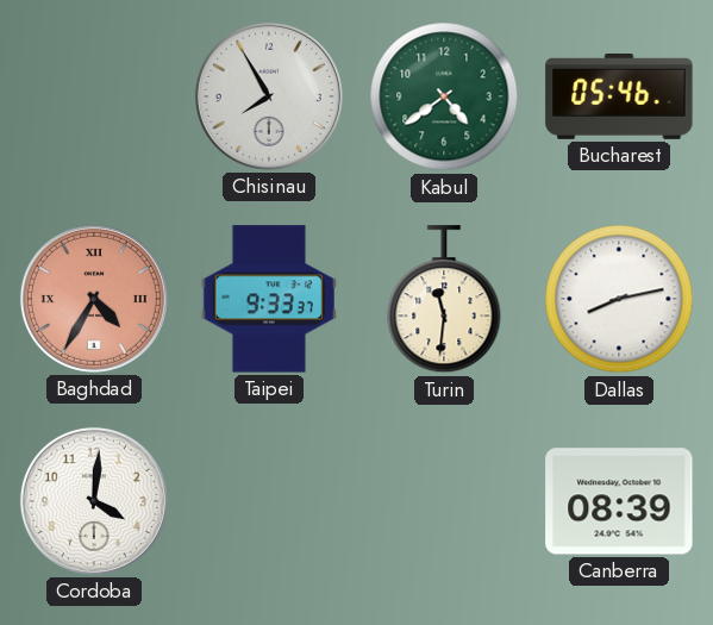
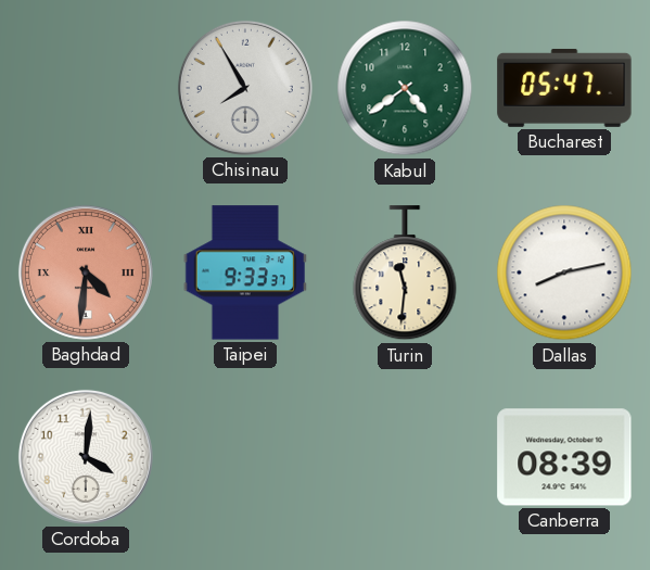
Bucharest: 05:46 -> 05:47 (564, 88)
Baghdad: 4:35 -> 4:31 (86, 273)
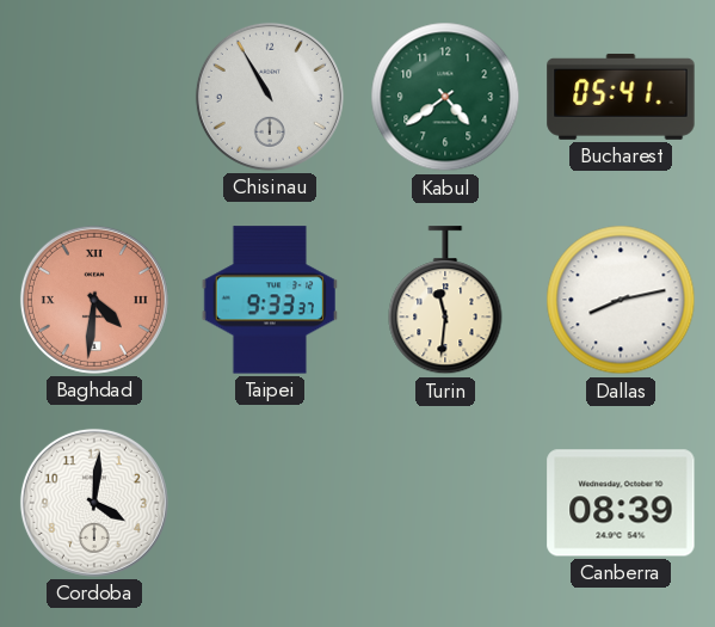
Chisinau: 7:55 -> 10:55 (270, 97)
Bucharest: 05:47 -> 05:41 (621, 97)
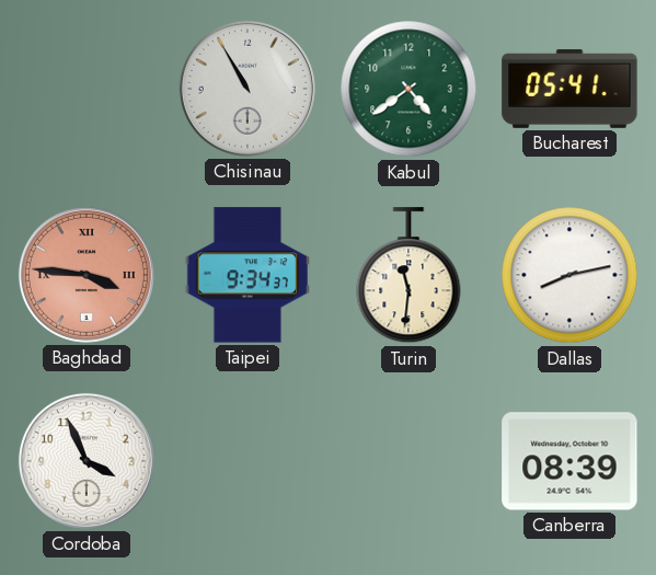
Baghdad: 4:31 -> 3:46 (87, 275)
Taipei: 9:33 -> 9:34 (248, 275)
Cordoba: 4:01 -> 3:56 (87, 461)
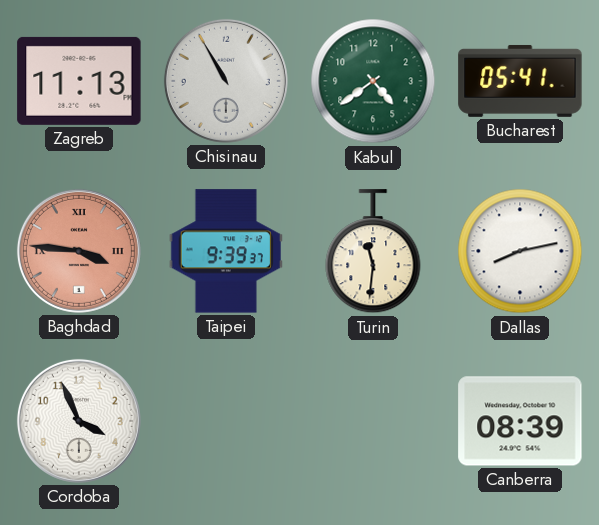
Zagreb: none -> 11:13 (79, 81)
Taipei: 9:34 -> 9:39 (226, 251)
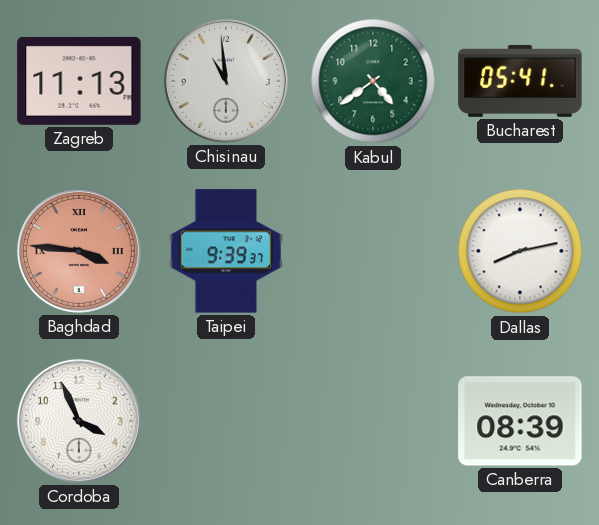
Chisinau: 10:55 -> 10:59 (226, 81)
Turin: 11:31 -> none (373, 252)
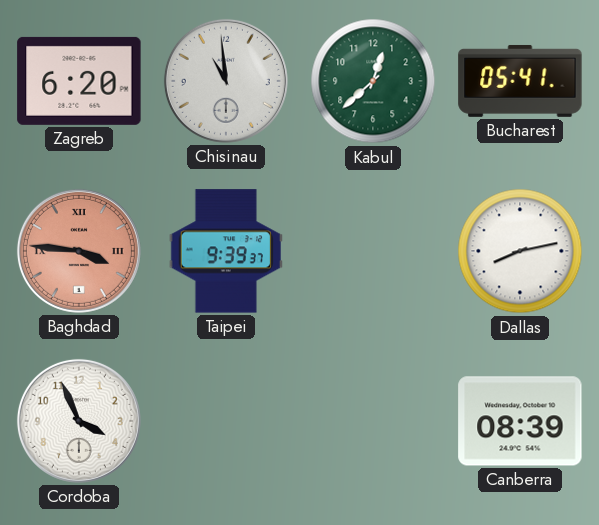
Zagreb: 11:13 -> 6:20 (79, 81)
Kabul: 4:39 -> 12:38 (373, 81)
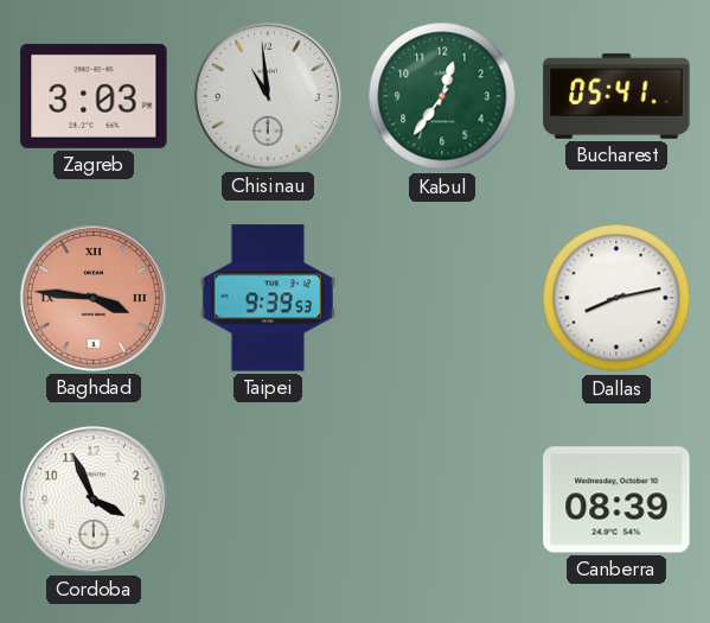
Zagreb: 6:20 -> 3:03 (94, 96)
Kabul: 12:38 -> 12:36 (442, 96)
Taipei: 9:39:37 -> 9:39:53 (268, 298)
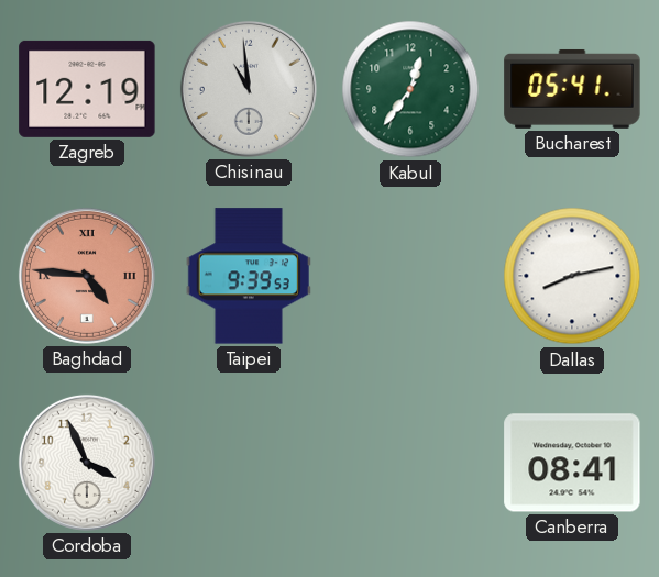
Zagreb: 3:03 -> 12:19 (87, 89)
Baghdad: 3:46 -> 4:46 (87, 276)
Canberra: 08:39 -> 08:41 (572, 463)
